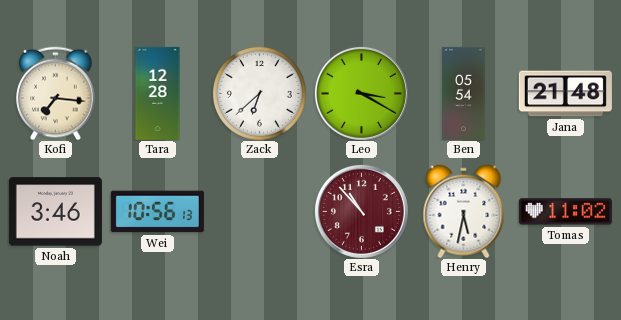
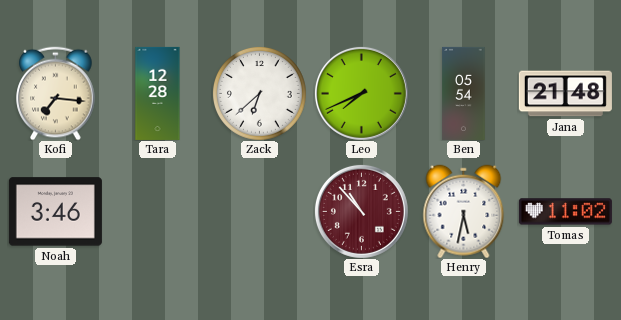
Leo: 3:20 -> 7:41 (361, 93)
Wei: 10:56 -> none (157, 212)
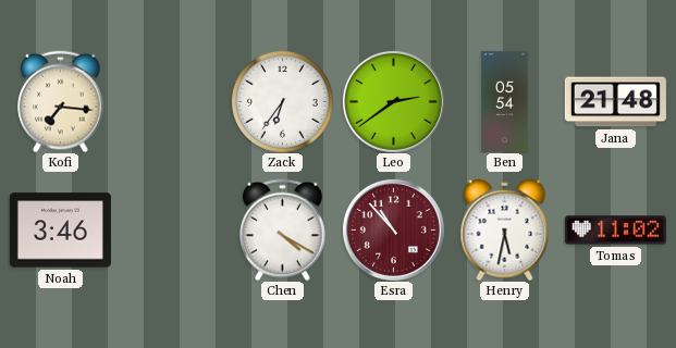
Tara: 12:28 -> none (158, 93)
Zack: 6:38 -> 6:36 (282, 101)
Leo: 7:41 -> 2:39 (393, 101)
Chen: none -> 4:20 (283, 229)
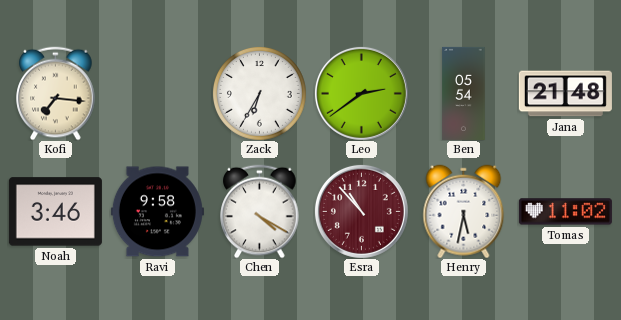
Zack: 6:36 -> 6:35 (259, 93)
Ravi: none -> 9:58 (157, 212)
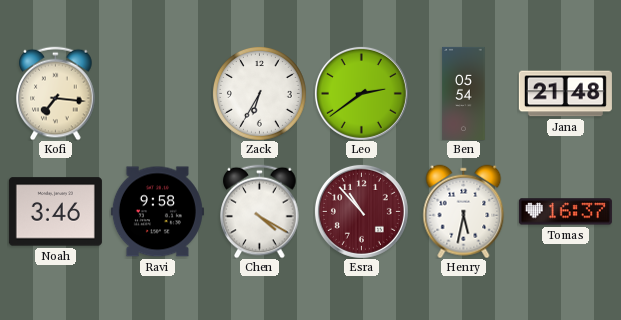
Tomas: 11:02 -> 16:37 (565, 212)
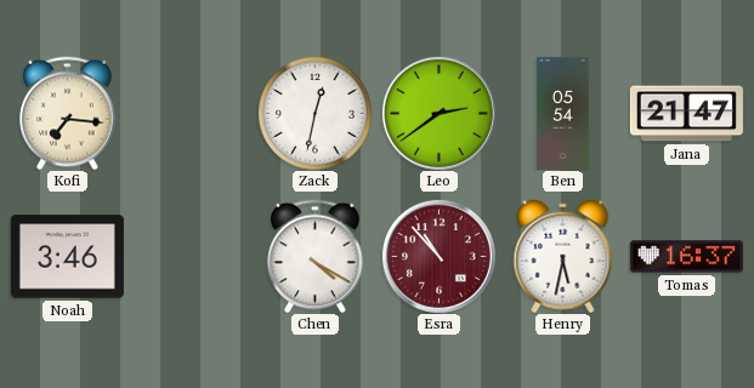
Zack: 6:35 -> 12:32 (314, 113)
Jana: 21:48 -> 21:47 (686, 114)
Ravi: 9:58 -> none (157, 212)
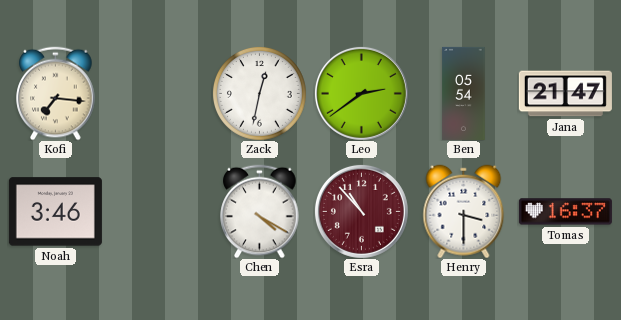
Henry: 5:32 -> 3:30 (464, 211)
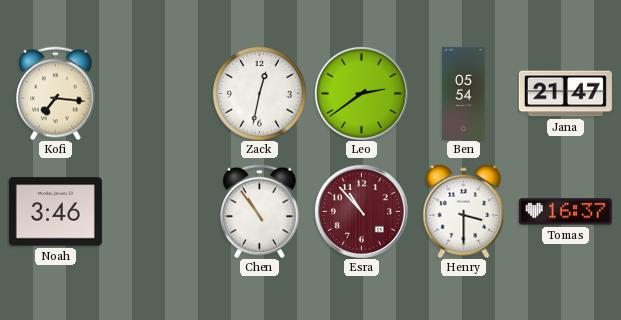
Chen: 4:20 -> 10:54 (260, 211)
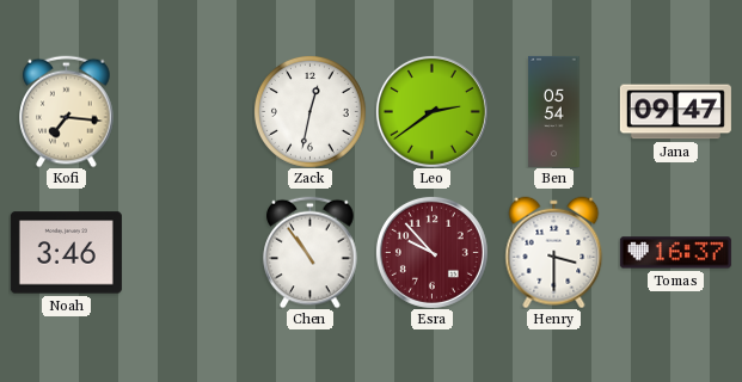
Jana: 21:47 -> 09:47 (675, 112)
Esra: 10:53 -> 9:53 (431, 252)
